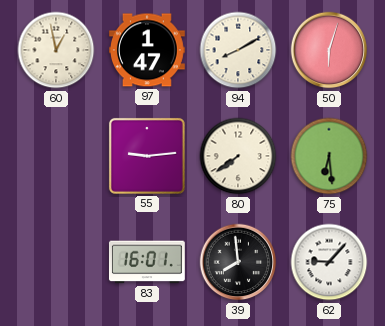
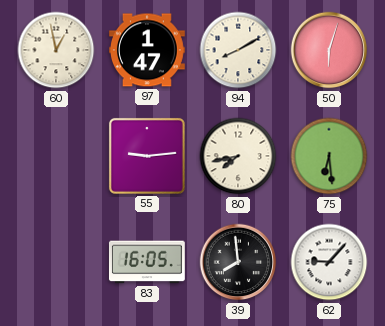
80: 7:39 -> 7:43 (238, 156)
83: 16:01 -> 16:05 (147, 262)
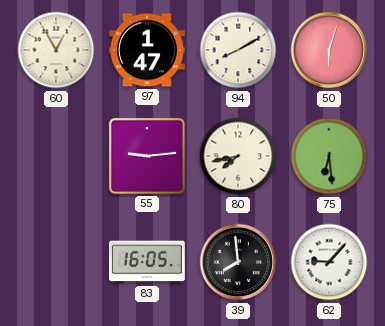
60: 12:58 -> 12:55 (56, 50)
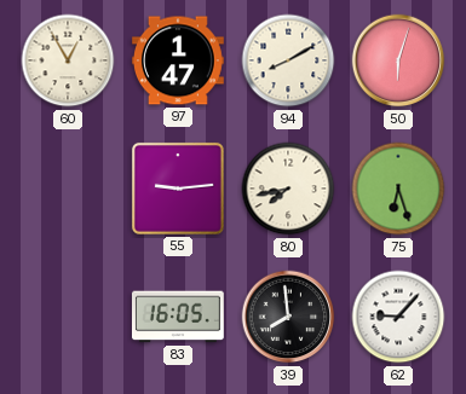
75: 6:29 -> 6:27 (398, 189)
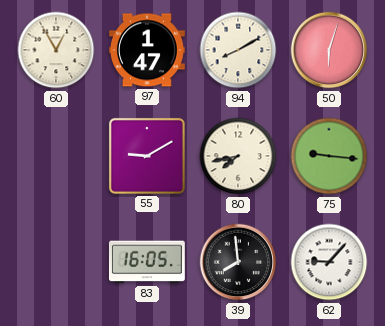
55: 9:14 -> 9:10 (147, 156)
75: 6:27 -> 9:16 (329, 156)
